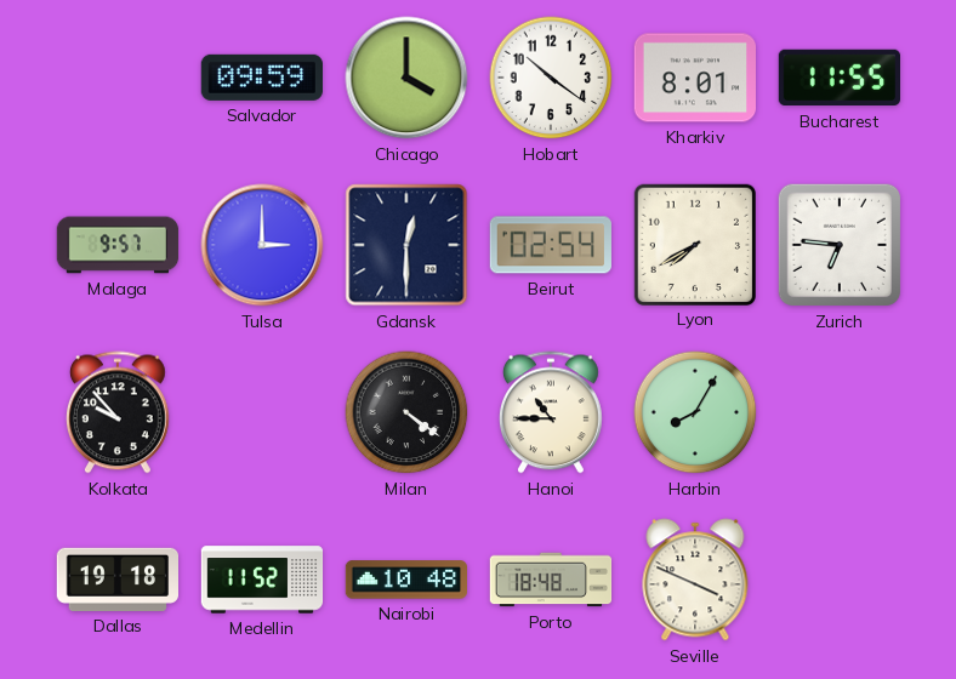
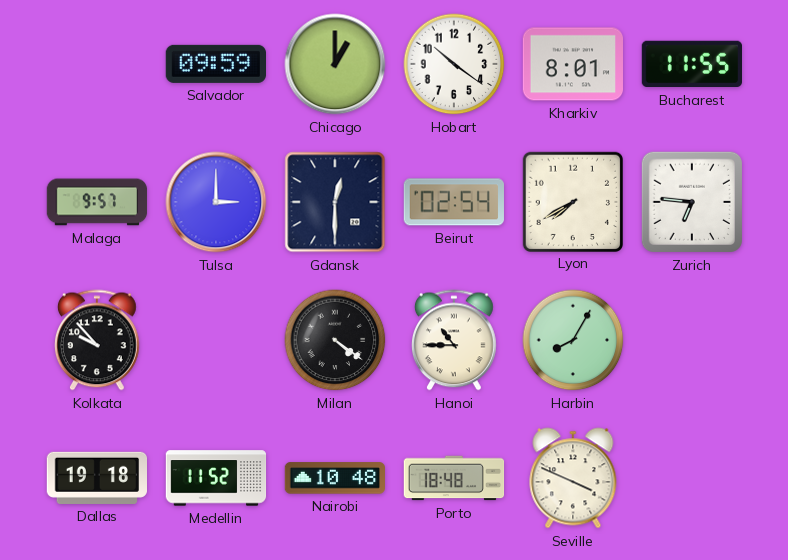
Chicago: 4:00 -> 1:00 (335, 64)
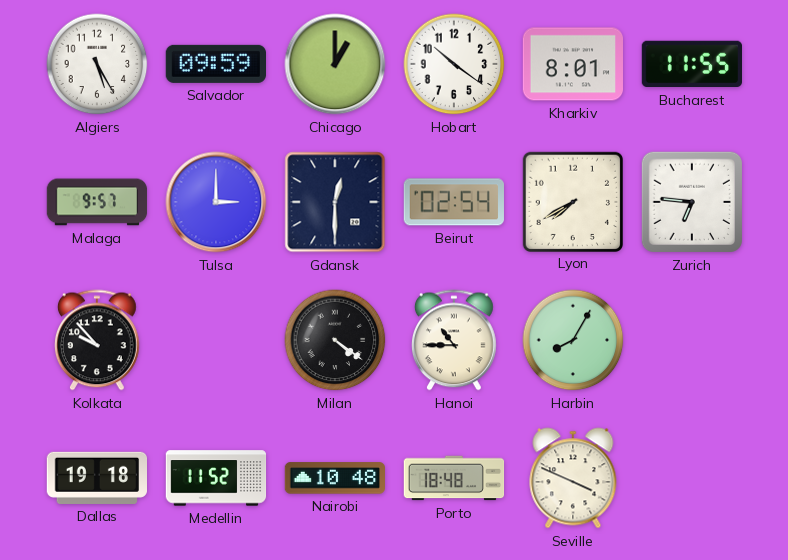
Algiers: none -> 5:25 (97, 64)
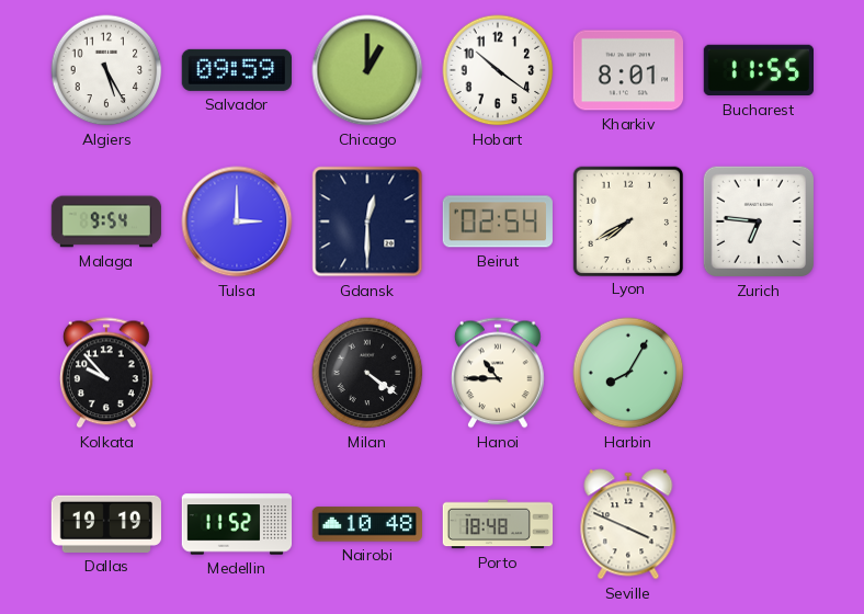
Malaga: 9:57 -> 9:54 (106, 221)
Dallas: 19:18 -> 19:19 (106, 524)
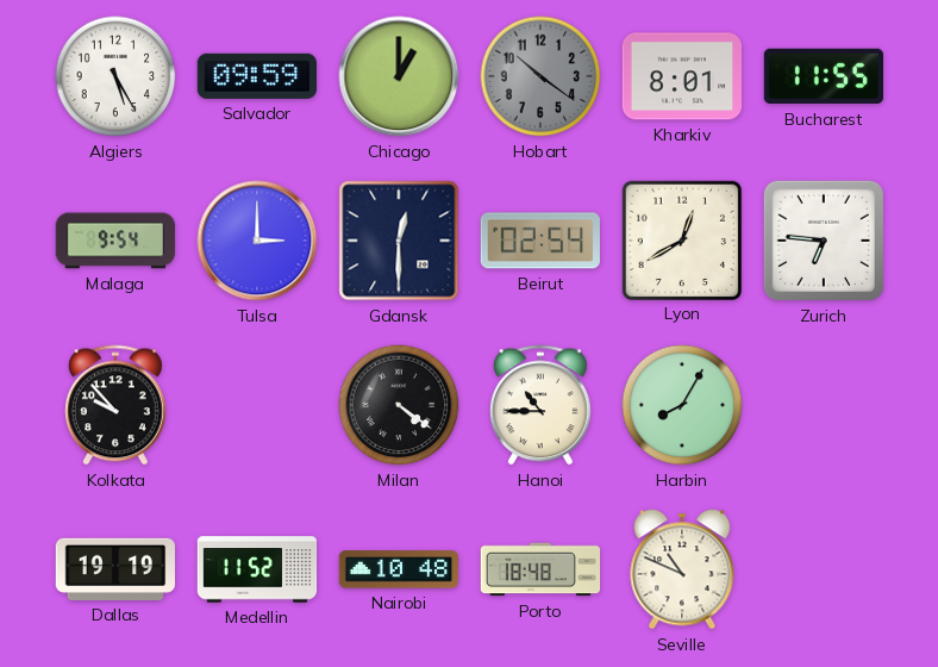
Hobart dial: white -> grey (540, 76)
Lyon: 7:40 -> 12:40 (681, 239)
Seville: 3:49 -> 10:49 (682, 569)
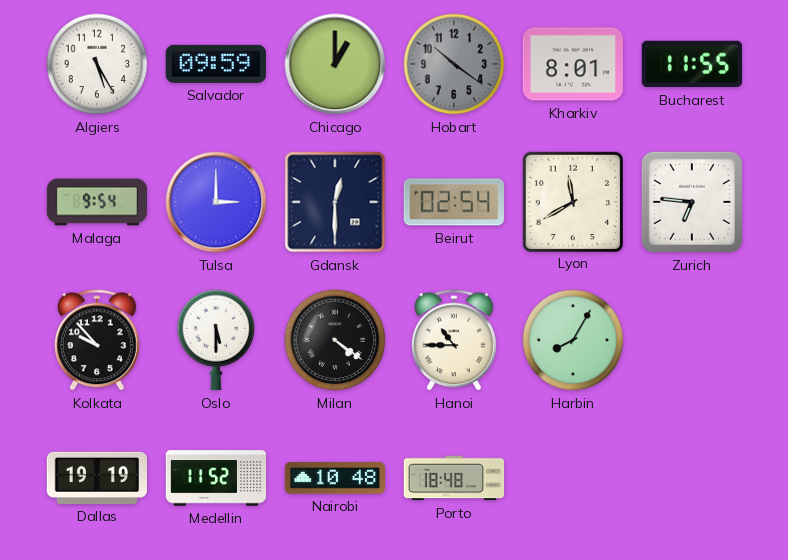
Lyon: 12:40 -> 11:40 (572, 201)
Oslo: none -> 5:30 (216, 340)
Seville: 10:49 -> none (682, 569)
